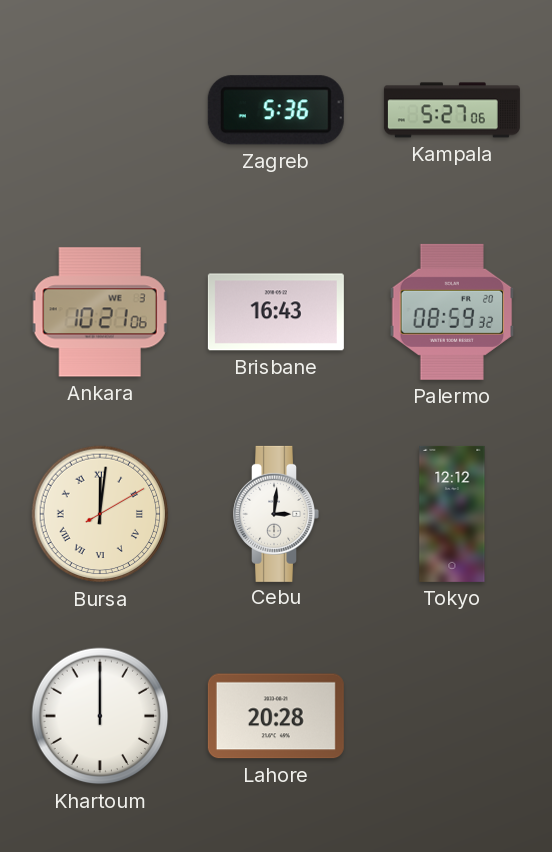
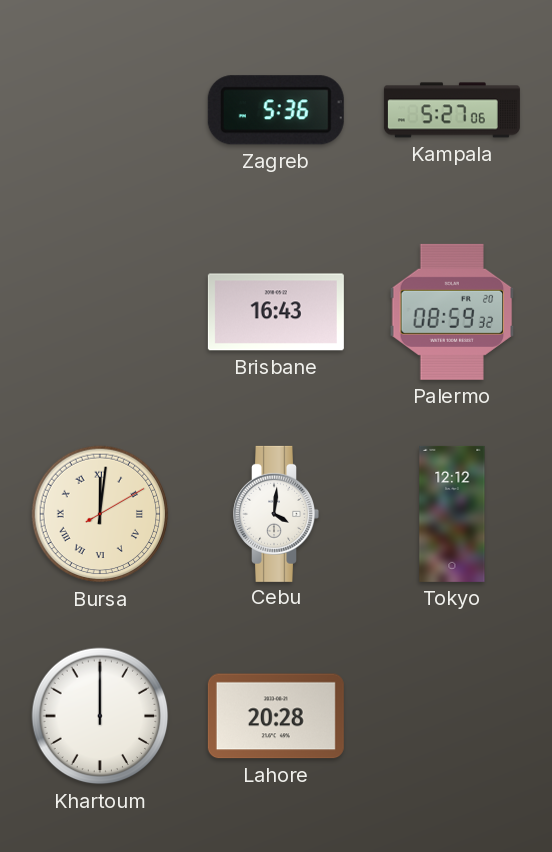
Ankara: 10:21 -> none (100, 312)
Cebu: 3:01 -> 4:01 (276, 514)
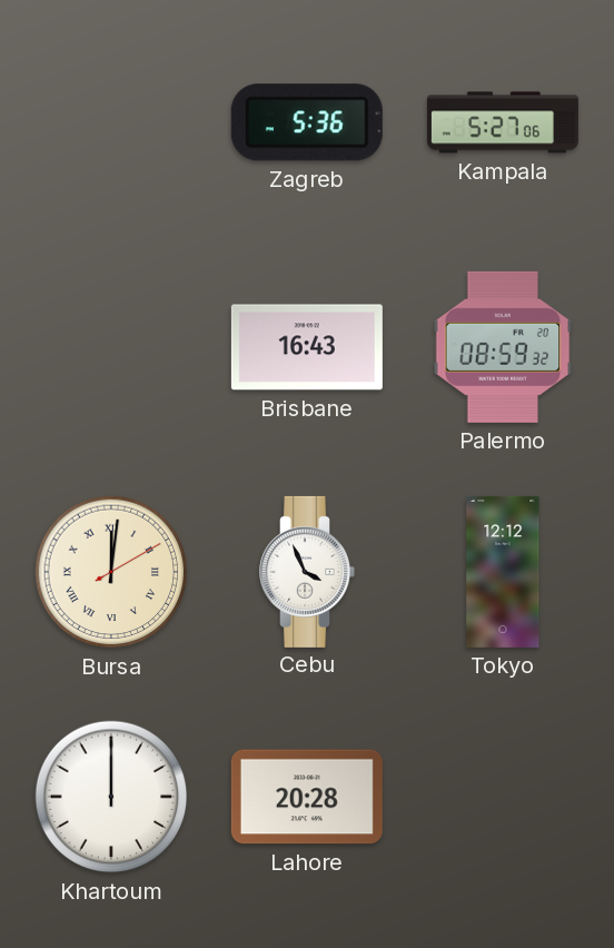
Cebu: 4:01 -> 3:56 (307, 572)
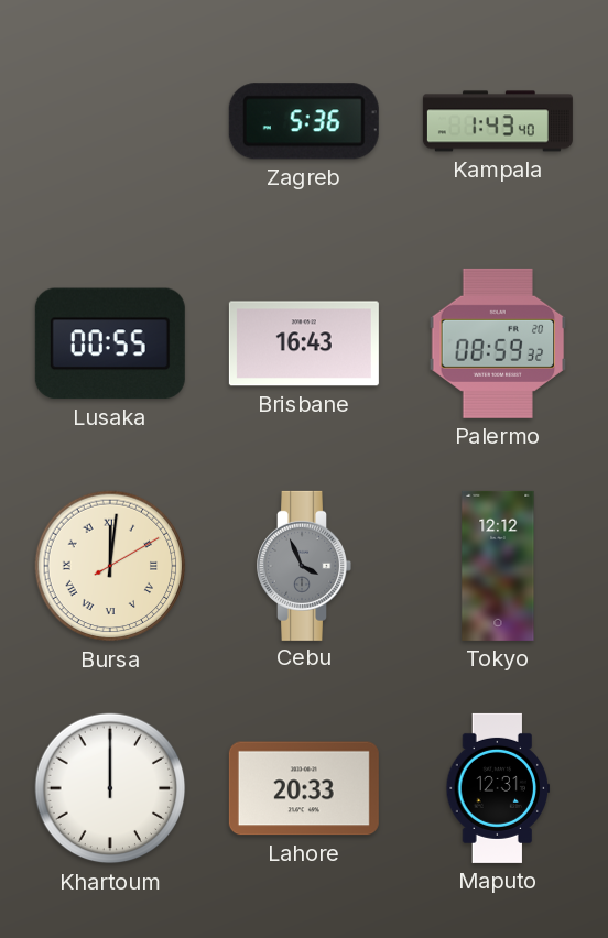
Kampala: 5:27 -> 1:43 (498, 121)
Lusaka: none -> 00:55 (110, 343)
Cebu dial: white -> grey (304, 566)
Lahore: 20:28 -> 20:33 (304, 788)
Maputo: none -> 12:31 (498, 788)
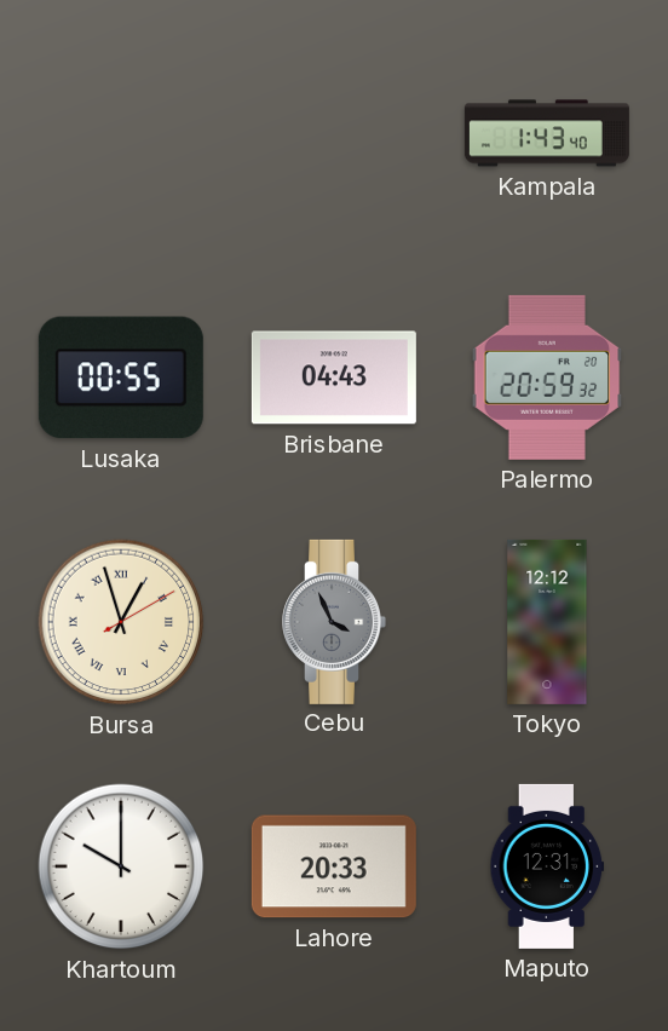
Zagreb: 5:36 -> none (304, 121)
Brisbane: 16:43 -> 04:43 (334, 378)
Palermo: 08:59 -> 20:59 (547, 378)
Bursa: 12:01 -> 12:57 (121, 622)
Khartoum: 12:00 -> 10:00 (121, 866)
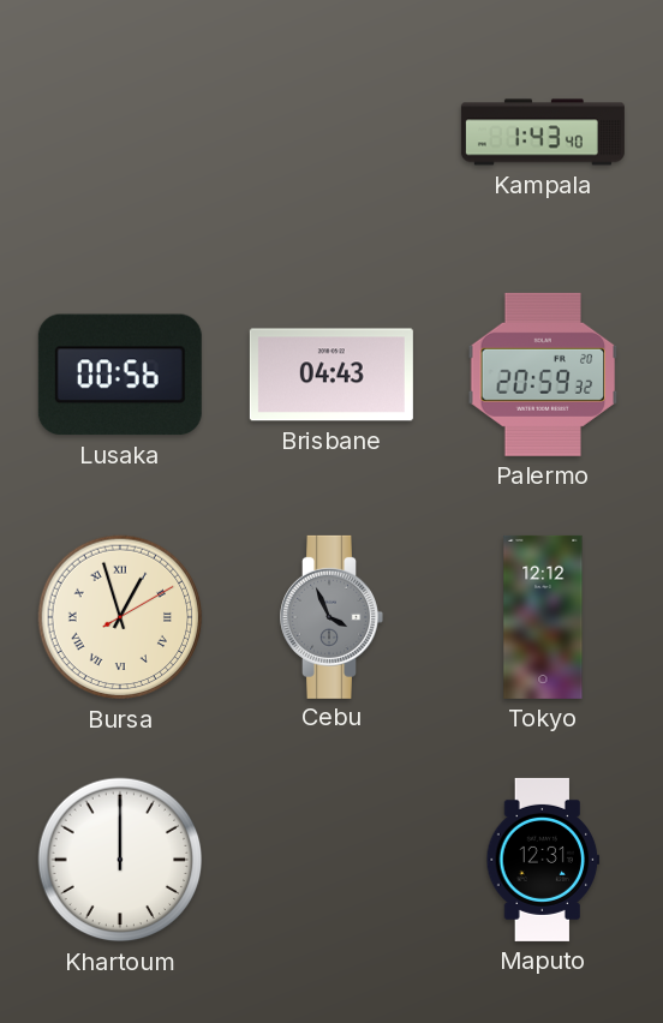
Lusaka: 00:55 -> 00:56 (120, 375)
Khartoum: 10:00 -> 12:00 (120, 860)
Lahore: 20:33 -> none (334, 866)
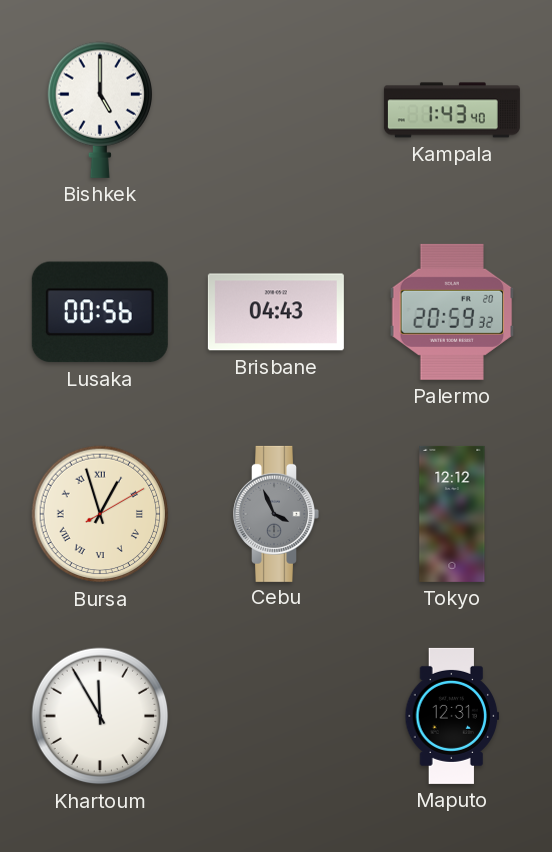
Bishkek: none -> 5:00 (100, 110)
Khartoum: 12:00 -> 11:55 (100, 716)
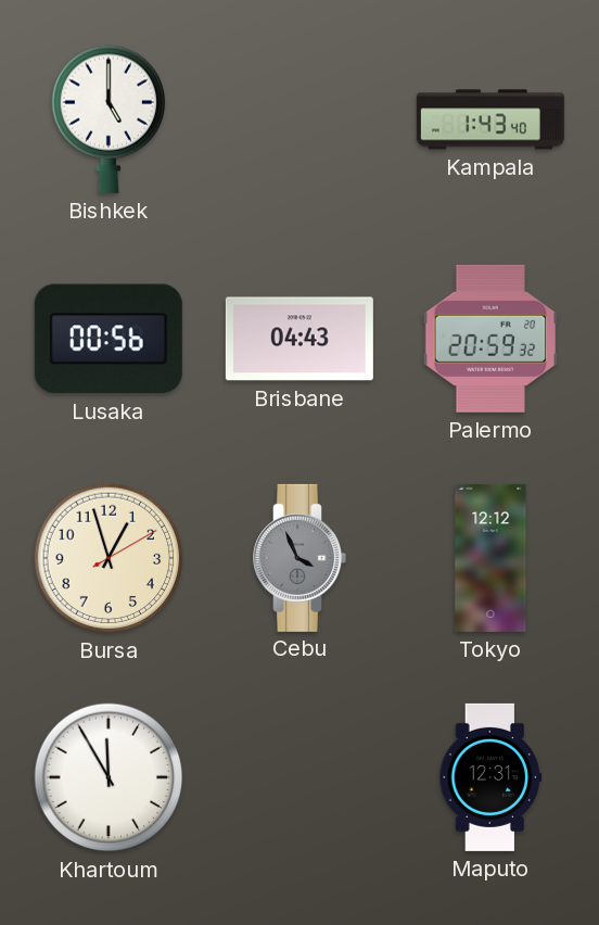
Bursa numerals: Roman -> Arabic (109, 558)
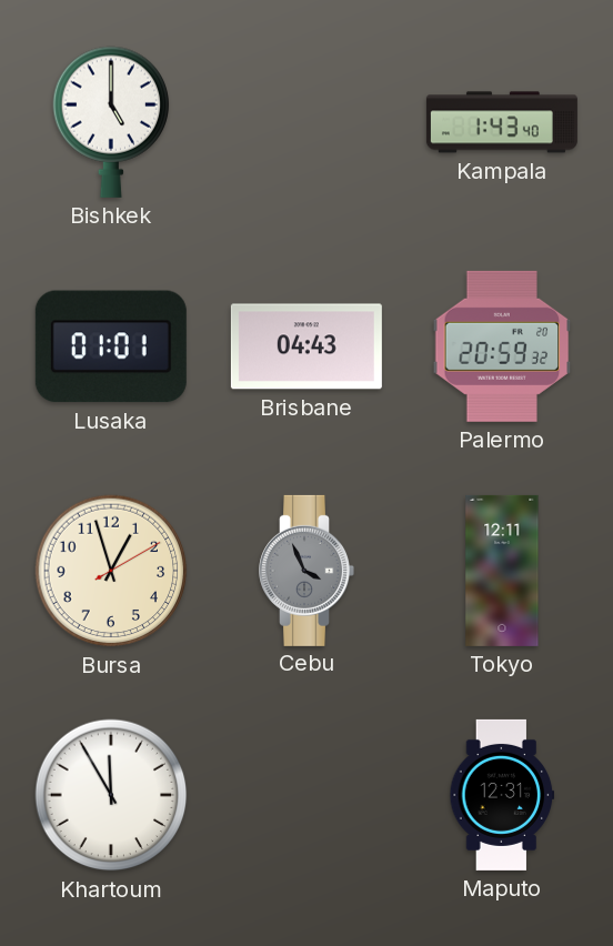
Lusaka: 00:56 -> 01:01 (111, 346)
Tokyo: 12:12 -> 12:11 (502, 571)
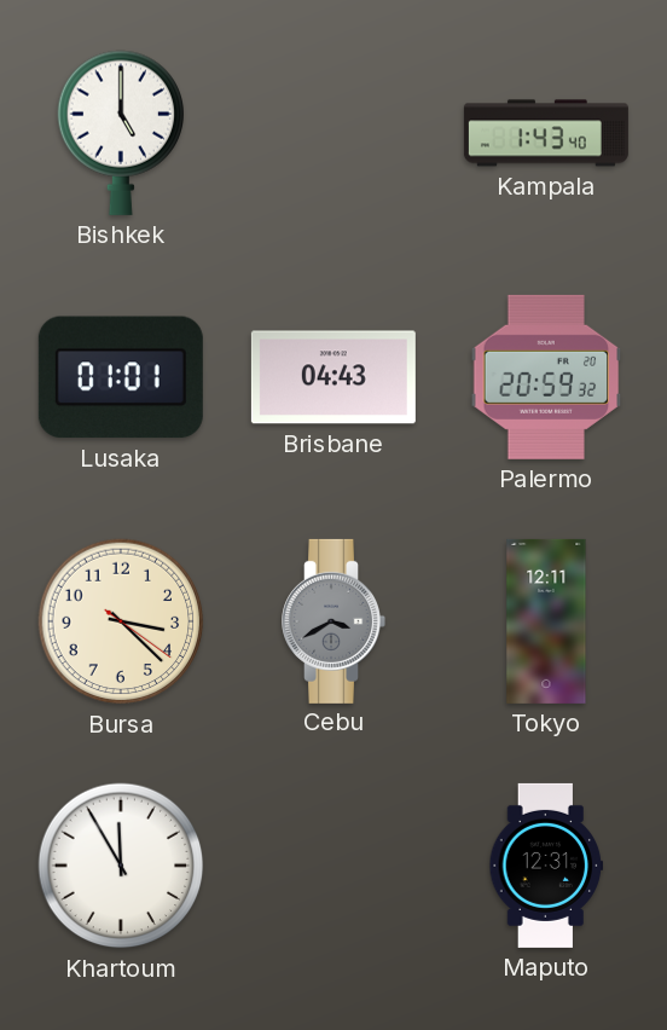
Bursa: 12:57 -> 3:22 (121, 621)
Cebu: 3:56 -> 3:40 (333, 621)
